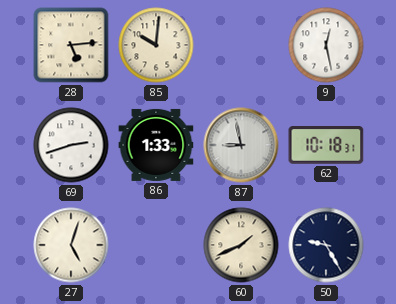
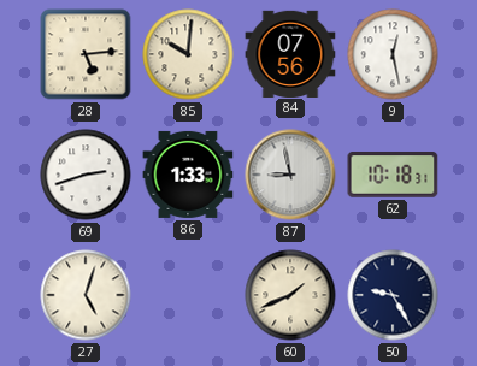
84: none -> 07:56 (290, 53)
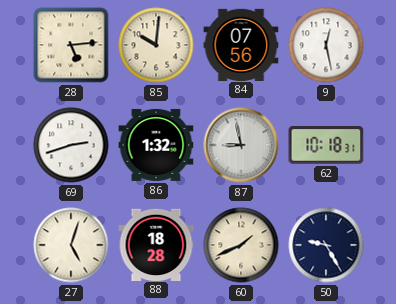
86: 1:33 -> 1:32 (156, 145)
88: none -> 18:28 (156, 244)
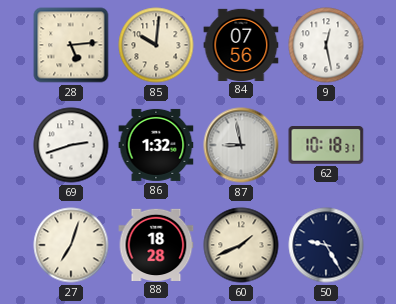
27: 5:03 -> 7:03 (71, 245)
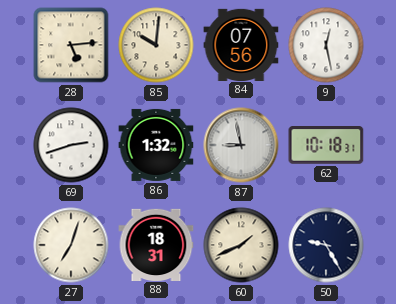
88: 18:28 -> 18:31 (156, 244)
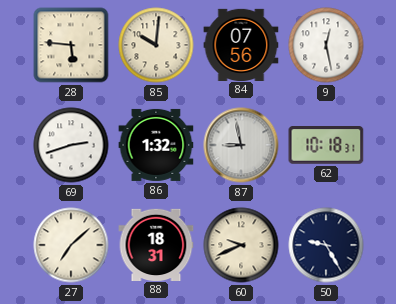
28: 5:14 -> 5:46 (71, 45)
27: 7:03 -> 7:08 (71, 245)
60: 1:41 -> 9:41 (241, 245)
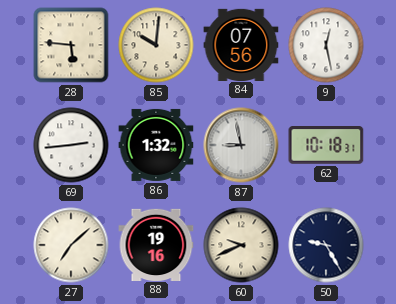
69: 2:42 -> 2:44 (71, 145)
88: 18:31 -> 19:16 (156, 244)
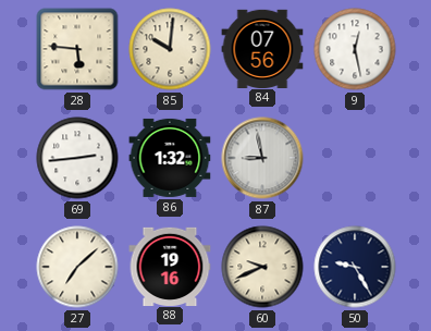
62: 10:18 -> none (326, 146)
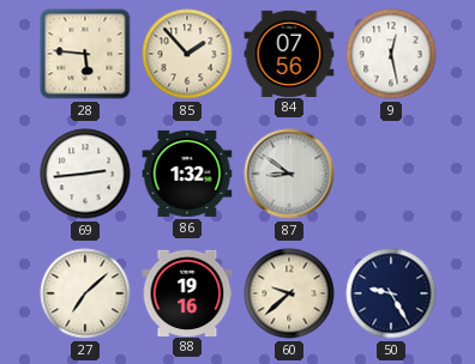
85: 10:01 -> 1:53 (187, 54)
87: 8:58 -> 8:51 (289, 174)
60: 9:41 -> 9:38 (289, 293)
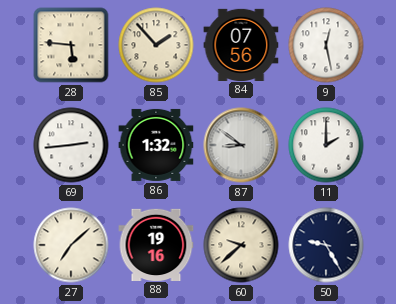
11: none -> 2:00 (326, 145)
